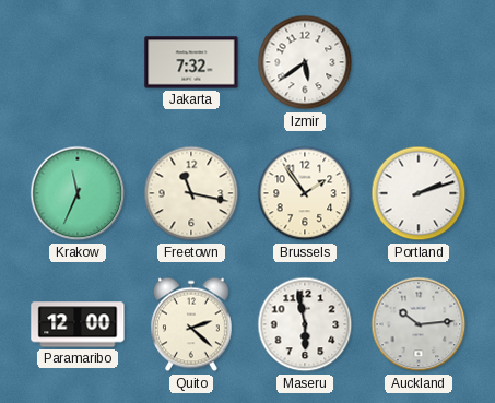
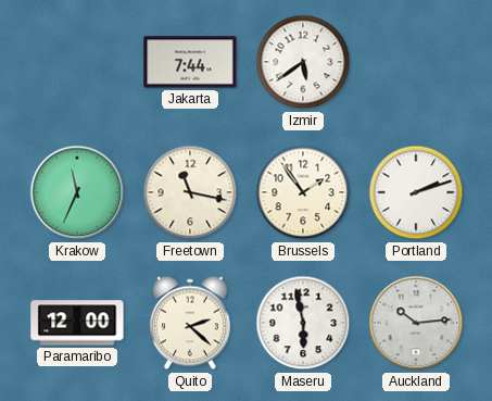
Jakarta: 7:32 -> 7:44 (190, 62)
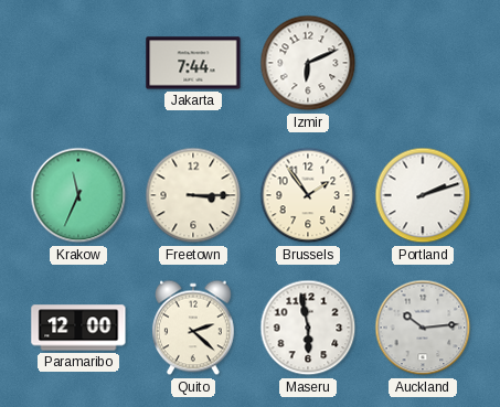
Izmir: 5:39 -> 6:11 (308, 63)
Freetown: 11:17 -> 3:15 (193, 195)
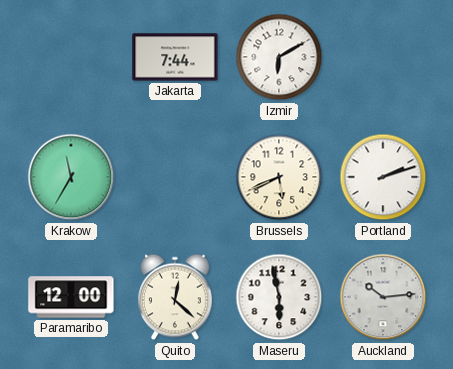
Izmir: 6:11 -> 6:10 (279, 57)
Krakow: 11:34 -> 11:35 (71, 177)
Freetown: 3:15 -> none (193, 195)
Brussels: 1:54 -> 5:41 (279, 177)
Quito: 2:22 -> 12:22 (175, 297)
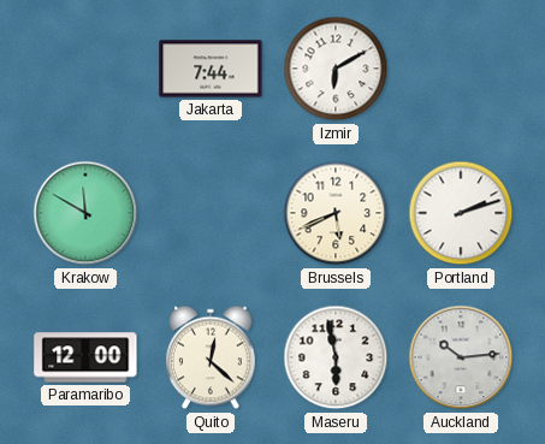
Krakow: 11:35 -> 11:50 (85, 213)
